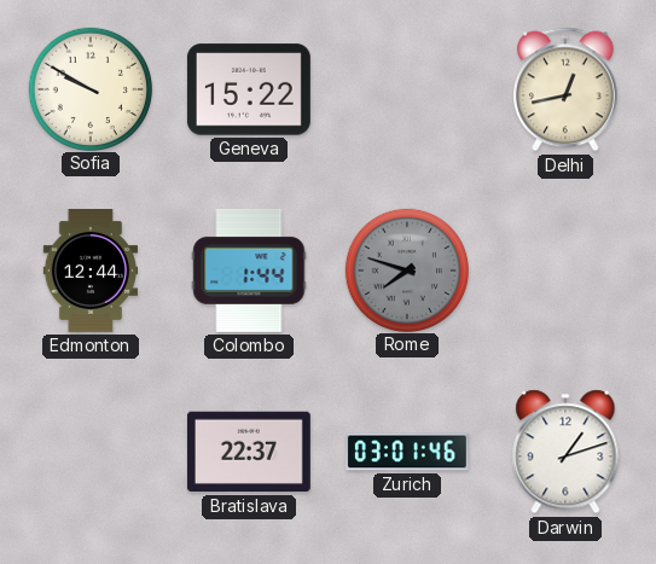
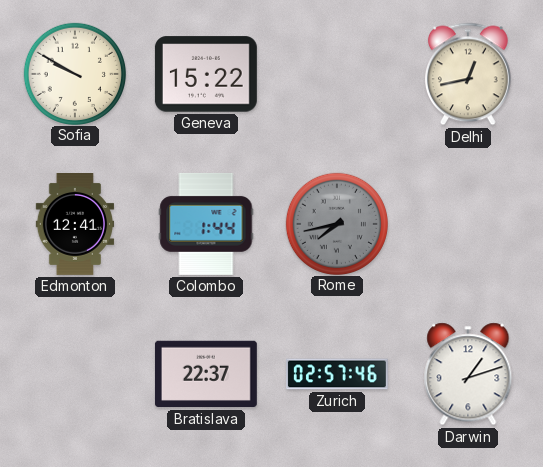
Edmonton: 12:44 -> 12:41 (75, 225)
Rome: 7:48 -> 7:43 (336, 223)
Zurich: 03:01 -> 02:57 (338, 374)
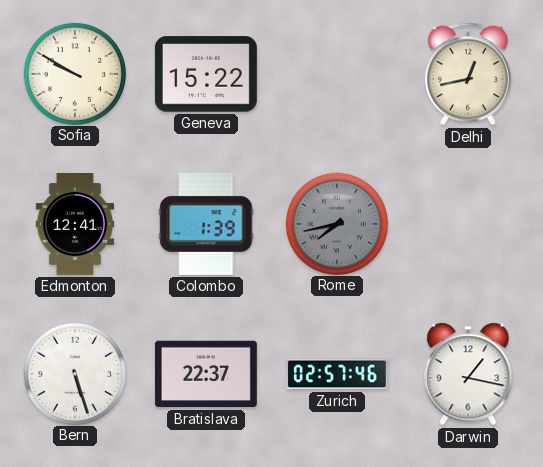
Colombo: 1:44 -> 1:39 (206, 224)
Bern: none -> 5:27 (74, 373)
Darwin: 1:12 -> 1:17 (468, 374)
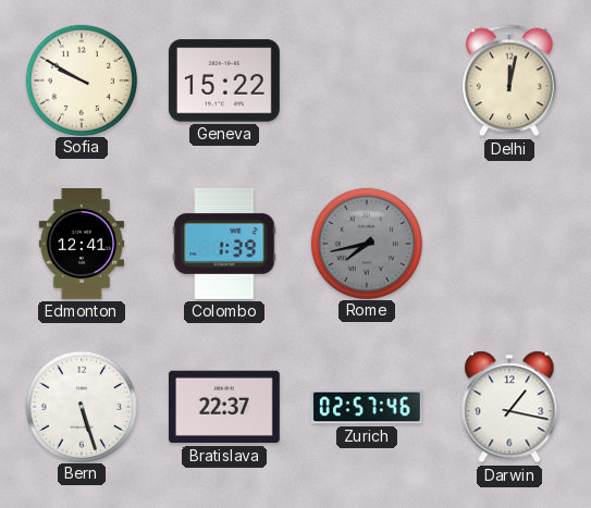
Delhi: 12:43 -> 12:02 (509, 80)
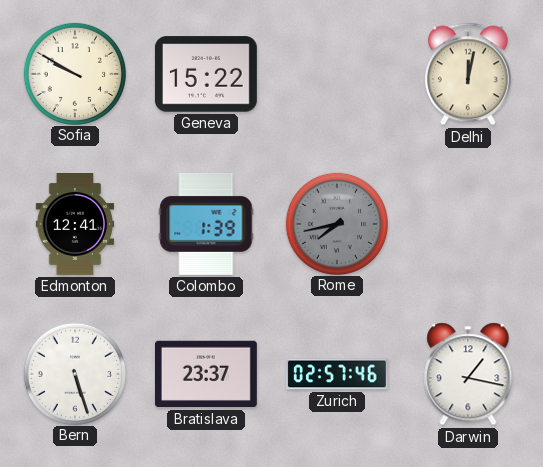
Bratislava: 22:37 -> 23:37 (206, 374)
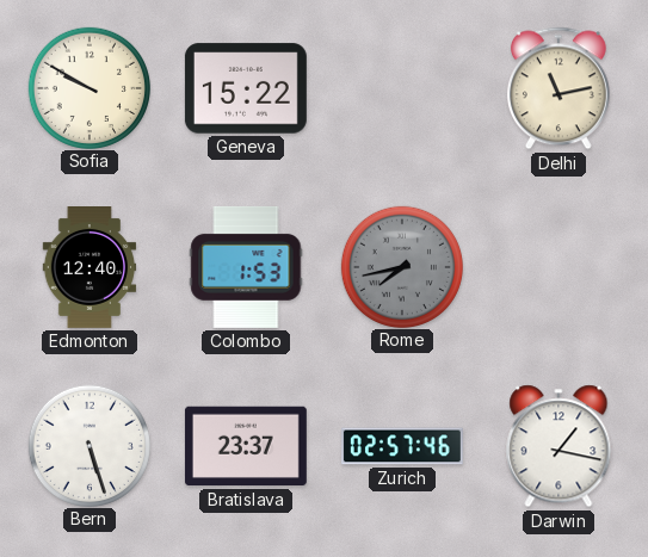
Delhi: 12:02 -> 11:13 (558, 88)
Edmonton: 12:41 -> 12:40 (90, 268)
Colombo: 1:39 -> 1:53 (246, 267)
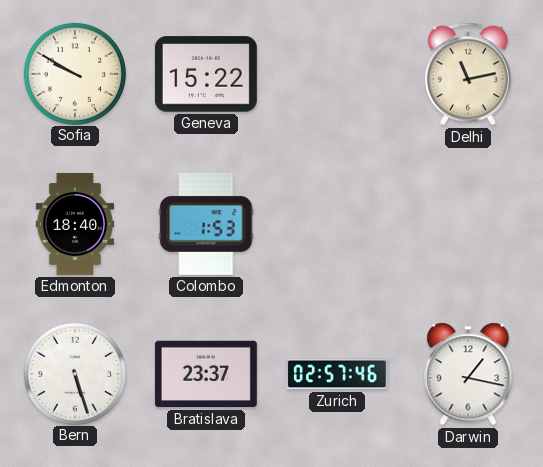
Edmonton: 12:40 -> 18:40 (75, 225)
Rome: 7:43 -> none (401, 266)
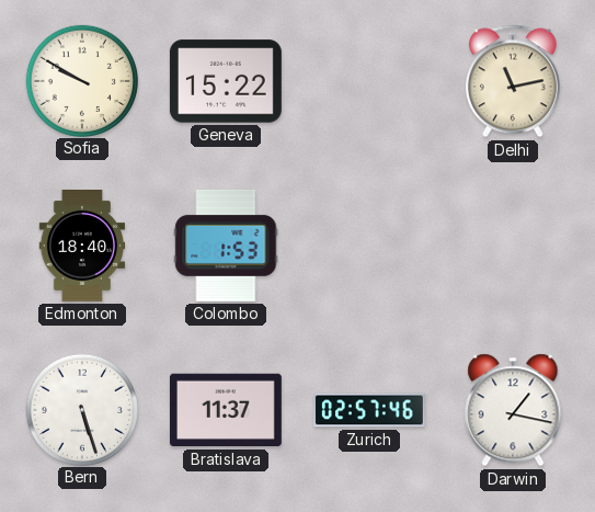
Bratislava: 23:37 -> 11:37 (226, 410)
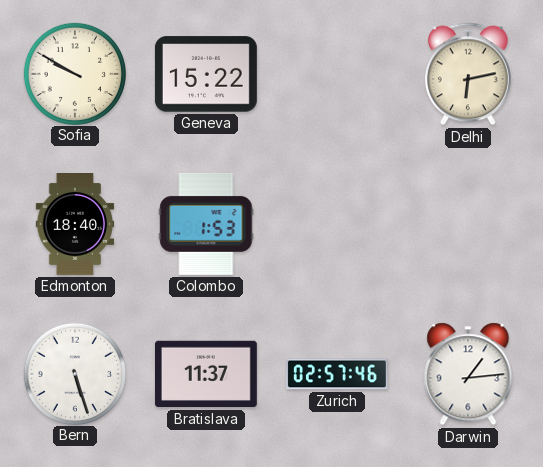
Delhi: 11:13 -> 6:13 (468, 74)
Darwin: 1:17 -> 1:14 (468, 374)
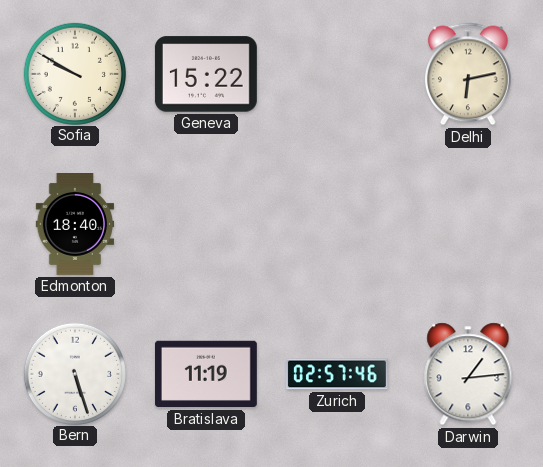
Colombo: 1:53 -> none (206, 224)
Bratislava: 11:37 -> 11:19 (206, 374)
